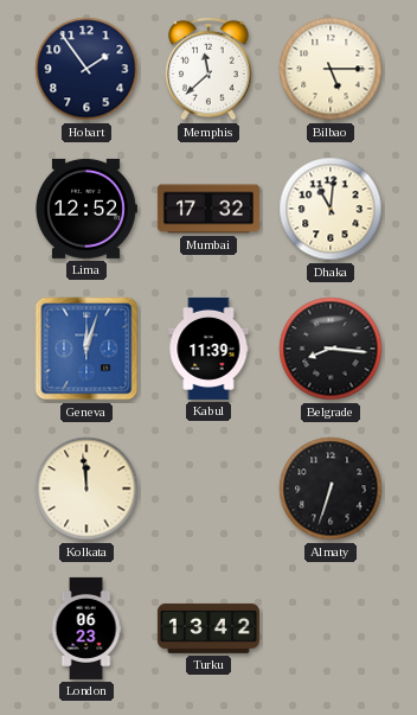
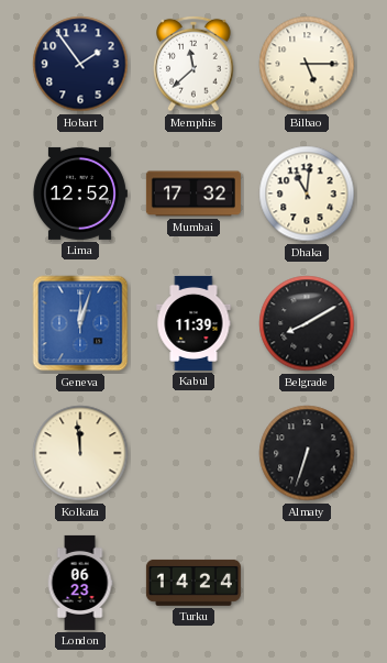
Belgrade: 8:16 -> 8:10 (307, 323)
Turku: 13:42 -> 14:24 (193, 583)
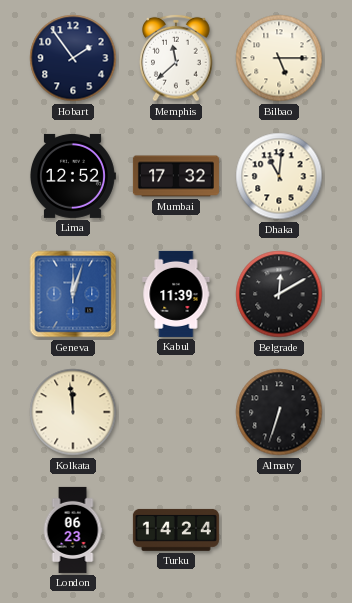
Belgrade: 8:10 -> 12:10 (279, 294)
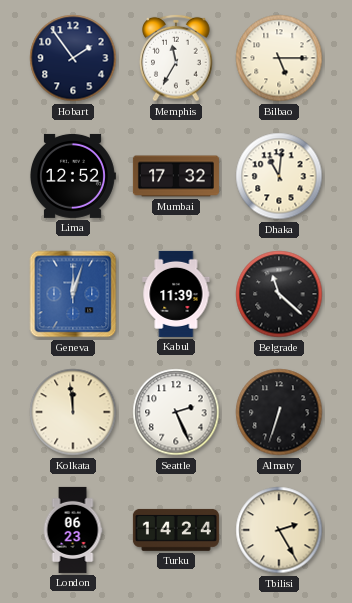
Memphis: 11:38 -> 11:35 (176, 58)
Belgrade: 12:10 -> 11:22 (279, 294)
Seattle: none -> 2:26 (176, 412)
Tbilisi: none -> 2:25 (279, 530)
